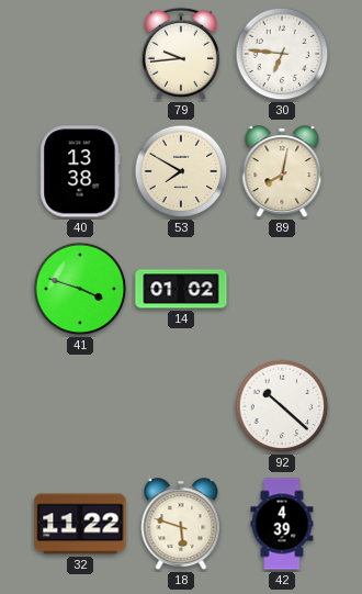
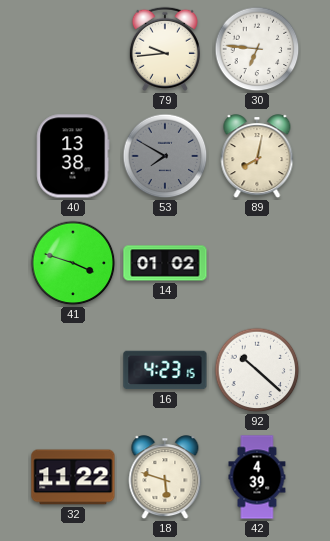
53 dial: cream -> grey (165, 156)
16: none -> 4:23 (165, 370)
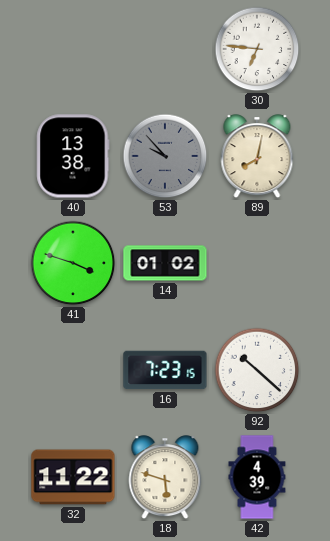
79: 9:44 -> none (165, 49)
53: 7:50 -> 9:53 (165, 156)
16: 4:23 -> 7:23 (165, 370)
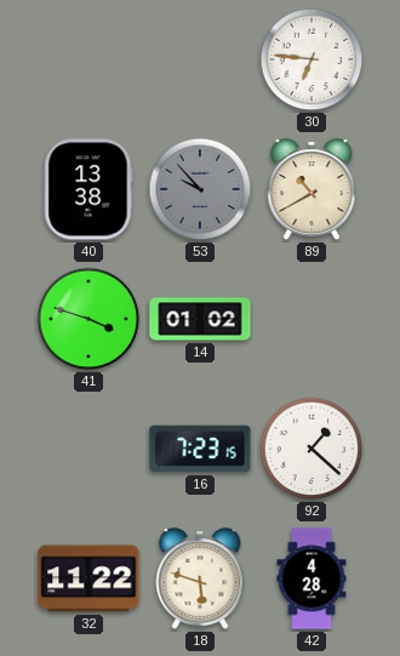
89: 8:02 -> 10:40 (312, 190)
92: 10:22 -> 1:22 (312, 449)
42: 4:39 -> 4:28 (312, 578)
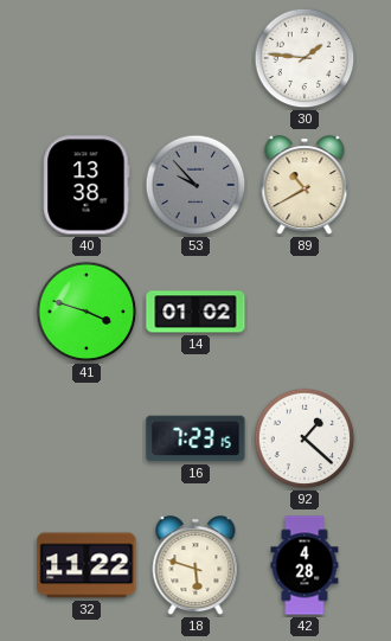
30: 6:46 -> 1:46 (305, 58)
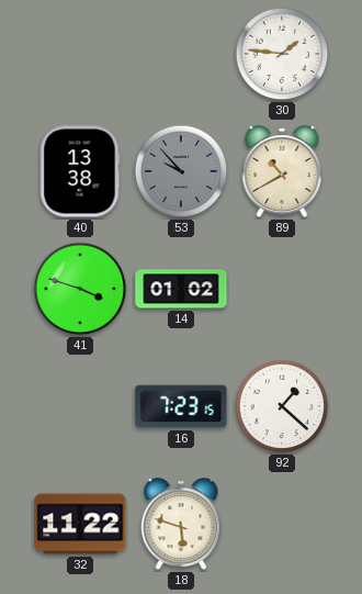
42: 4:28 -> none (305, 565)
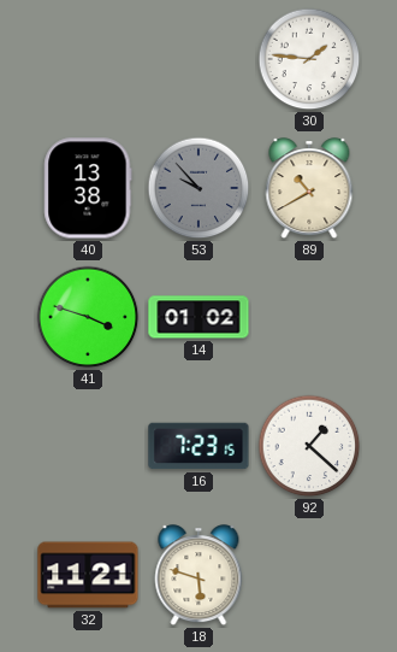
32: 11:22 -> 11:21 (88, 575)
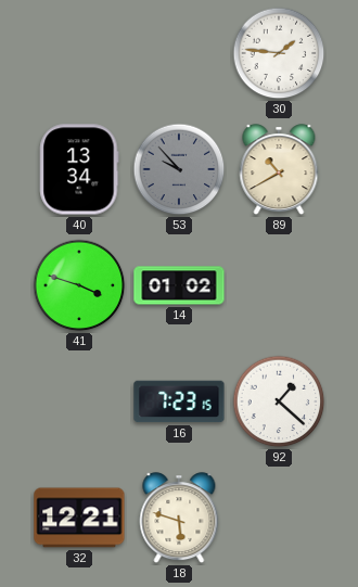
40: 13:38 -> 13:34 (79, 169)
32: 11:21 -> 12:21 (79, 518)
